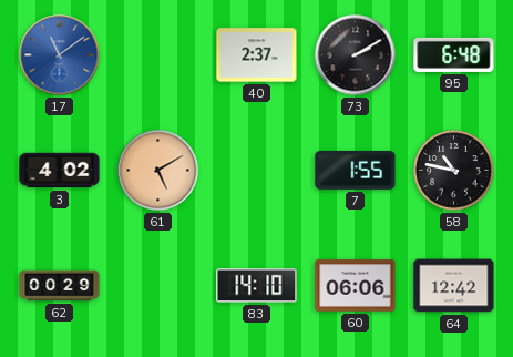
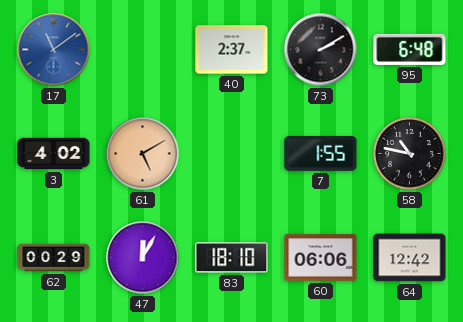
47: none -> 12:05 (143, 258)
83: 14:10 -> 18:10 (232, 258)
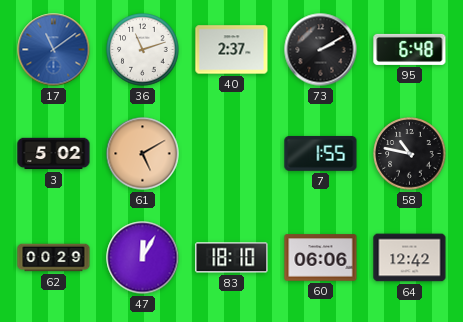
36: none -> 11:12 (143, 50)
3: 4:02 -> 5:02 (54, 154)
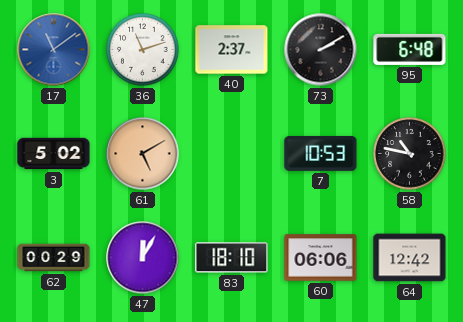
7: 1:55 -> 10:53 (321, 153)
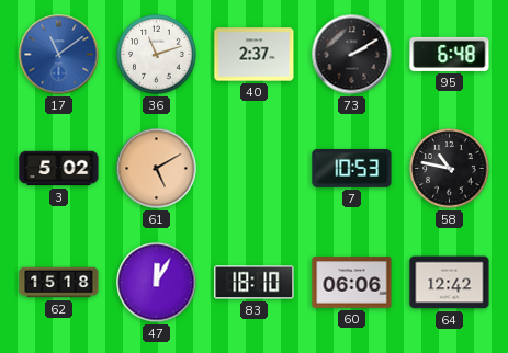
62: 00:29 -> 15:18 (59, 283)
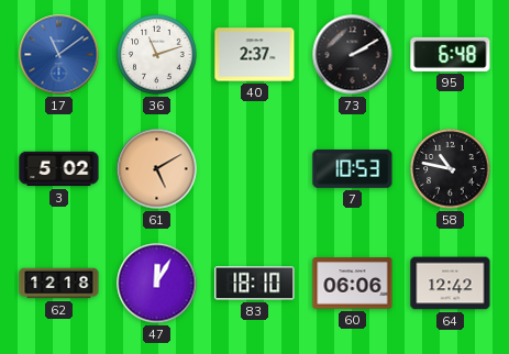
62: 15:18 -> 12:18 (59, 284)
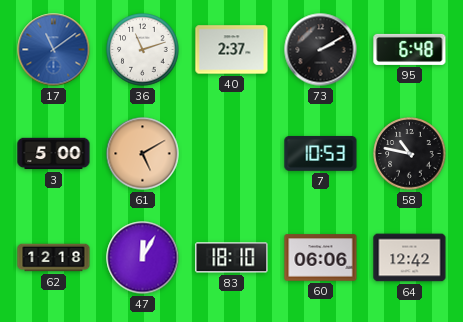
3: 5:02 -> 5:00 (54, 154)
